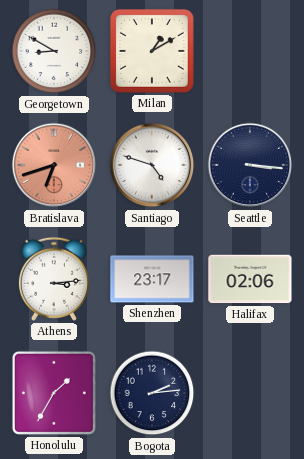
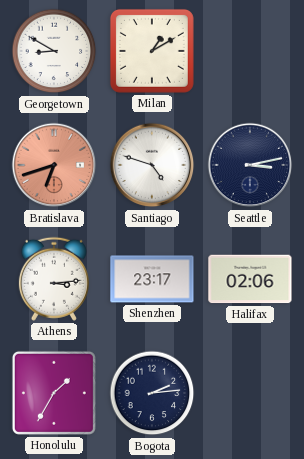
Seattle: 3:16 -> 3:13 (250, 165)
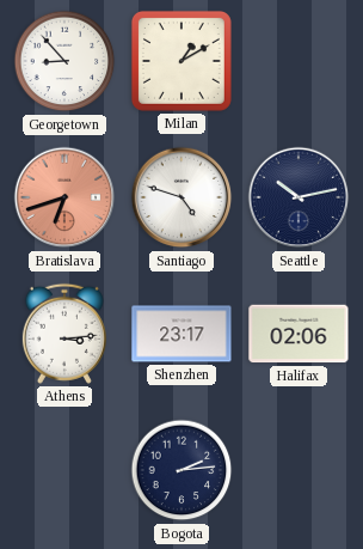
Georgetown: 8:50 -> 8:53 (64, 61)
Seattle: 3:13 -> 10:13 (299, 197)
Honolulu: 1:35 -> none (54, 393)
